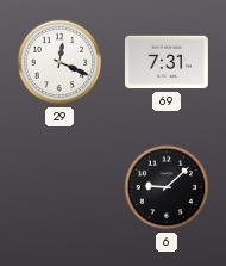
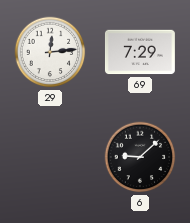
29: 12:19 -> 12:14 (50, 52)
69: 7:31 -> 7:29 (140, 52)
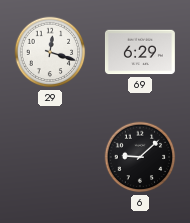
29: 12:14 -> 12:18 (50, 52)
69: 7:29 -> 6:29 (140, 52)
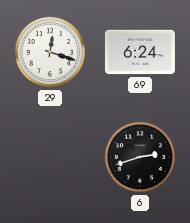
69: 6:29 -> 6:24 (140, 52)
6: 9:08 -> 2:42 (140, 157)
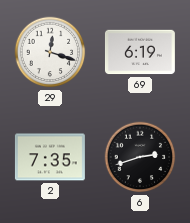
69: 6:24 -> 6:19 (140, 52)
2: none -> 7:35 (50, 157)
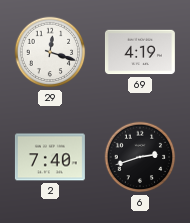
69: 6:19 -> 4:19 (140, 52)
2: 7:35 -> 7:40 (50, 157)
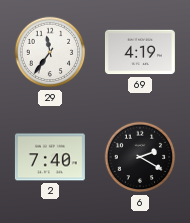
29: 12:18 -> 11:36 (50, 52)
6: 2:42 -> 2:20 (140, 157)
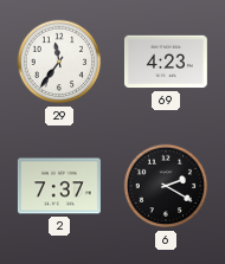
69: 4:19 -> 4:23 (166, 62)
2: 7:40 -> 7:37 (59, 186)
